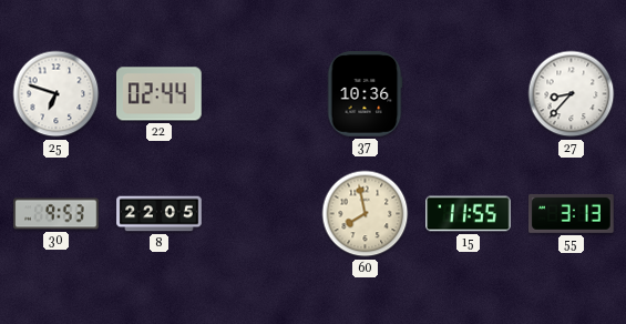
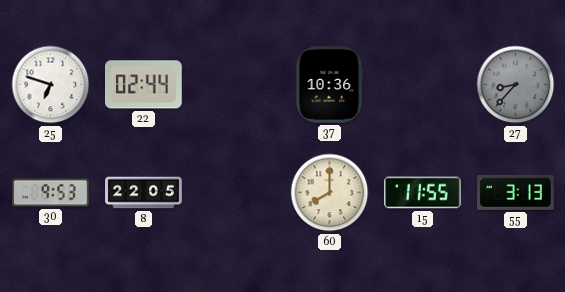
27 dial: white -> grey (516, 85)
60: 7:58 -> 8:00 (330, 193)
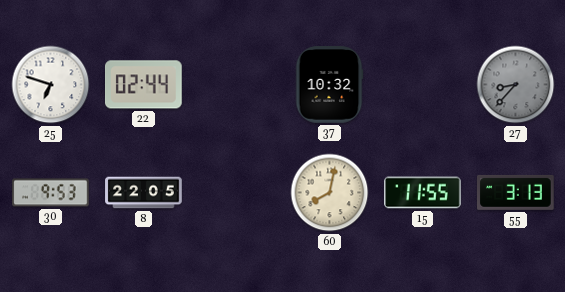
37: 10:36 -> 10:32 (329, 85)
60: 8:00 -> 8:02 (330, 193)
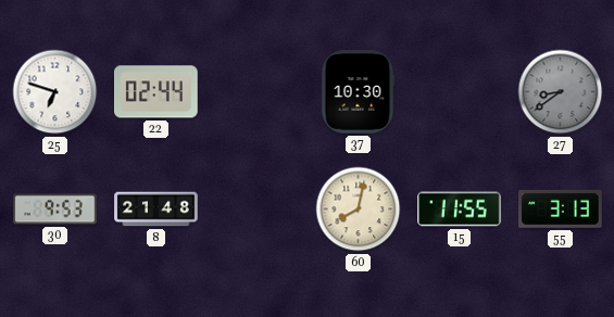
37: 10:32 -> 10:30 (358, 92)
27: 8:37 -> 8:39 (561, 92)
8: 22:05 -> 21:48 (156, 210)
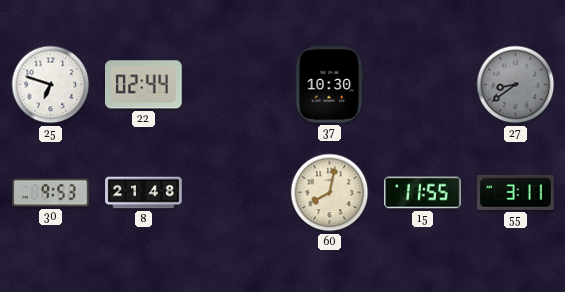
55: 3:13 -> 3:11 (516, 192)
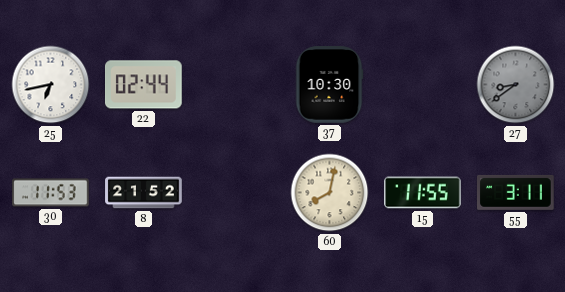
25: 6:48 -> 6:43 (51, 85)
30: 9:53 -> 11:53 (51, 193)
8: 21:48 -> 21:52 (144, 193)
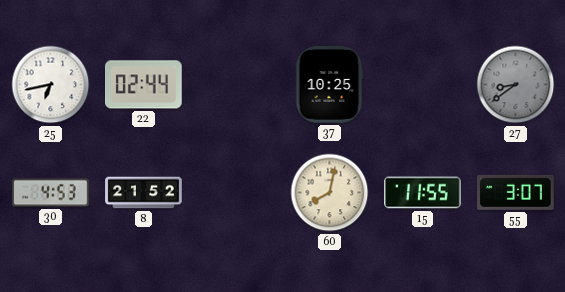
37: 10:30 -> 10:25 (329, 85)
30: 11:53 -> 4:53 (51, 193)
55: 3:11 -> 3:07 (516, 192)
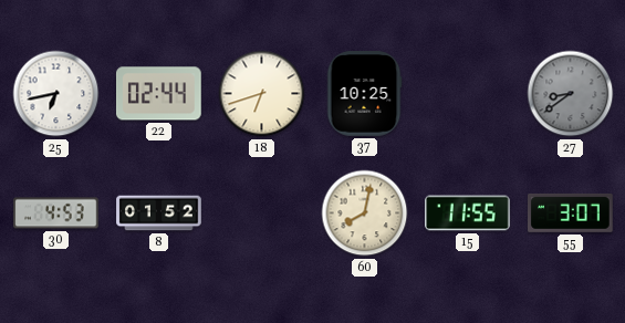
18: none -> 6:42 (262, 94)
8: 21:52 -> 01:52 (159, 213)
